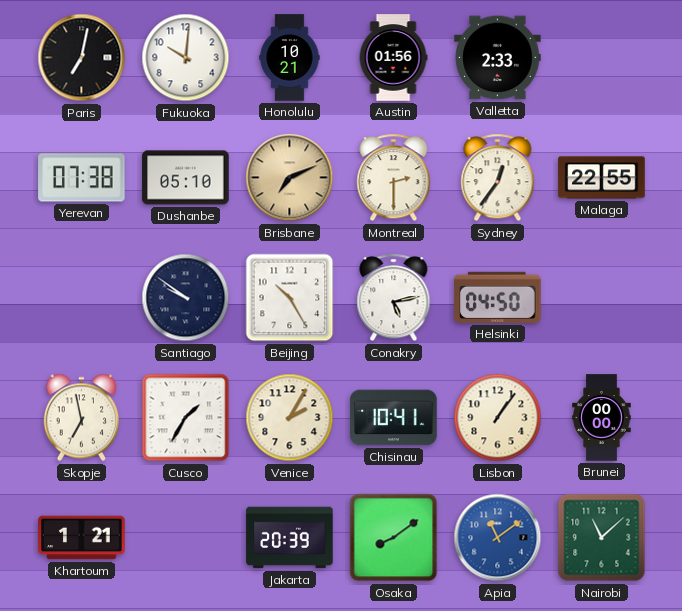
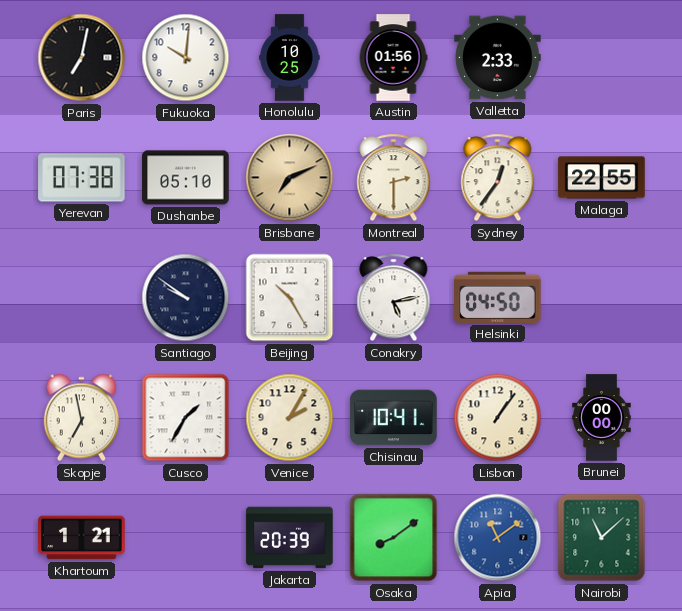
Honolulu: 10:21 -> 10:25 (290, 58)
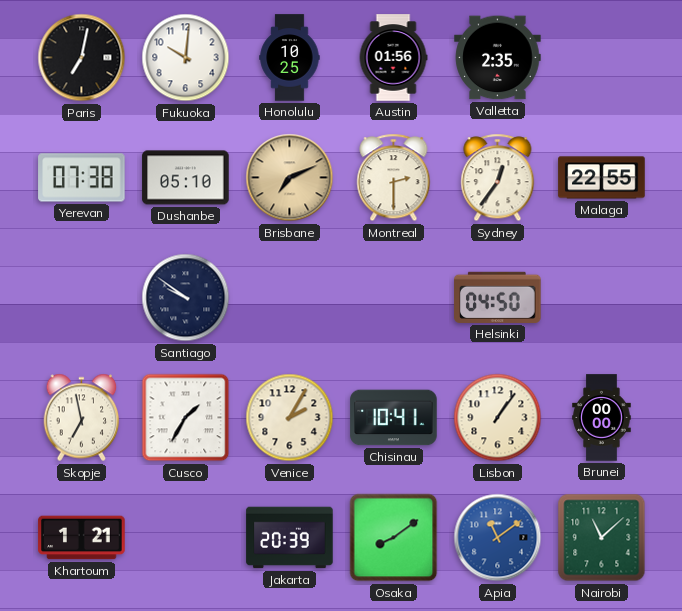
Valletta: 2:33 -> 2:35 (498, 58)
Beijing: 10:25 -> none (290, 298)
Conakry: 5:13 -> none (394, 298)
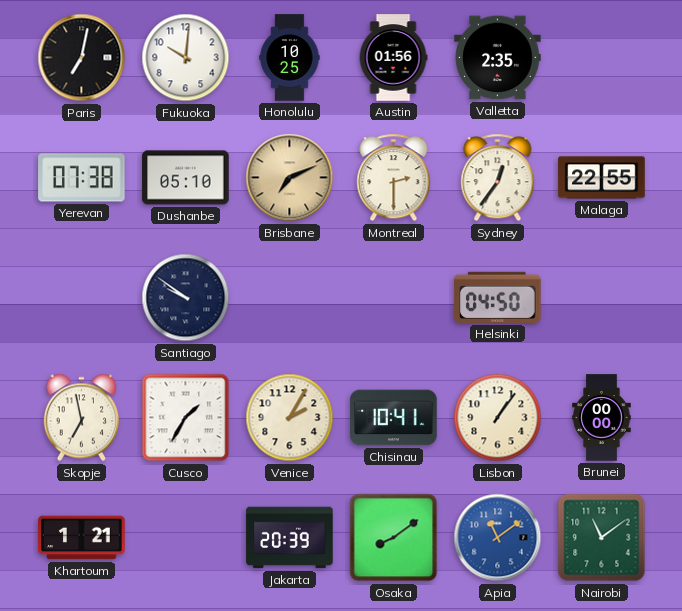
Nairobi: 11:08 -> 11:09 (602, 538)
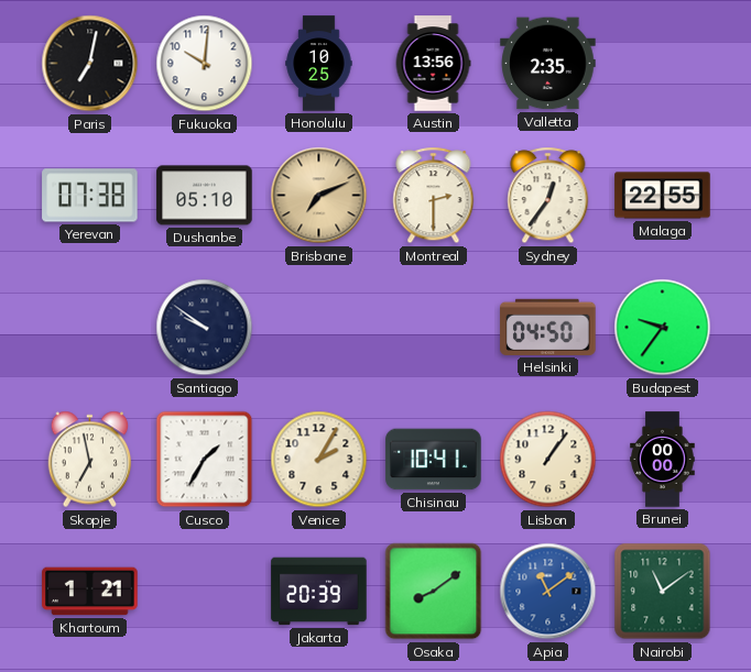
Austin: 01:56 -> 13:56 (433, 64)
Budapest: none -> 9:36 (663, 328)
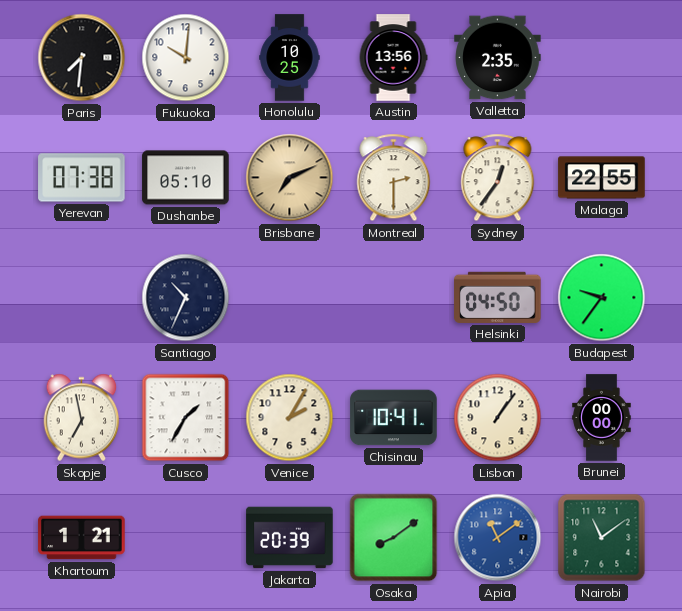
Paris: 7:02 -> 7:31 (82, 58)
Santiago: 9:51 -> 10:34 (186, 298)
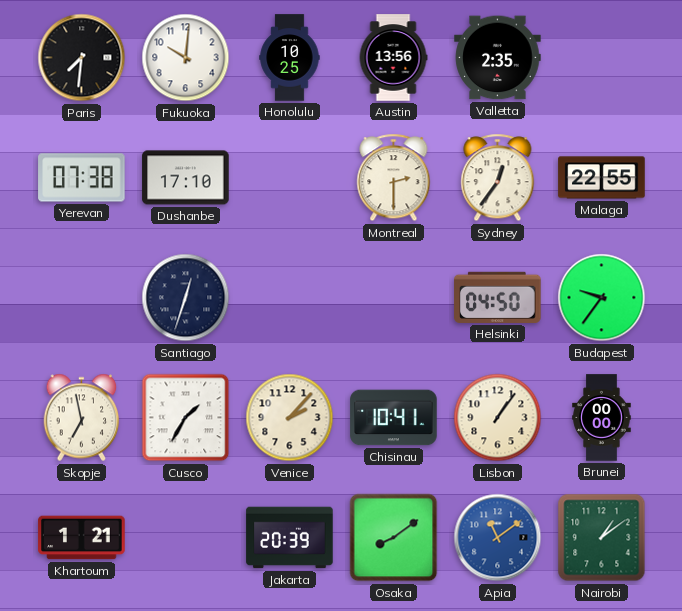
Dushanbe: 05:10 -> 17:10 (186, 178)
Brisbane: 7:11 -> none (290, 178)
Santiago: 10:34 -> 12:33 (186, 298)
Venice: 2:05 -> 2:07 (290, 418)
Nairobi: 11:09 -> 1:09 (602, 538)
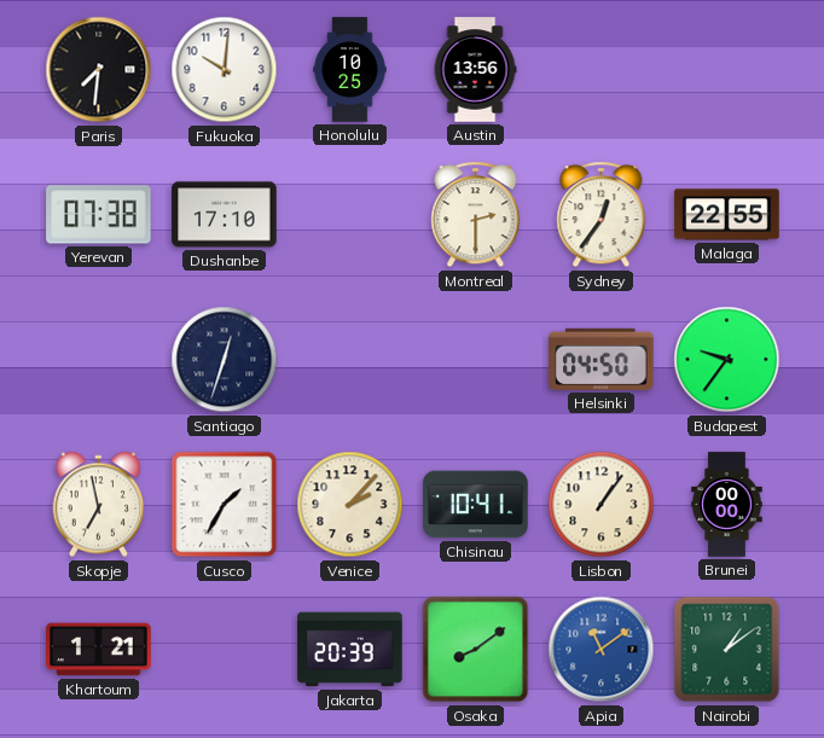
Valletta: 2:35 -> none (498, 58)
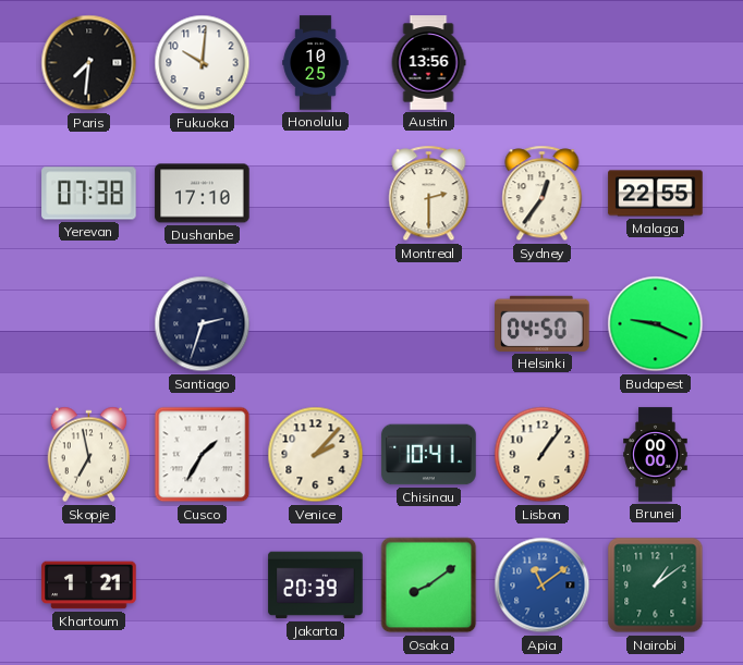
Santiago: 12:33 -> 2:33 (203, 324)
Budapest: 9:36 -> 9:19 (656, 324)
